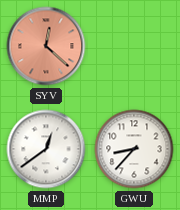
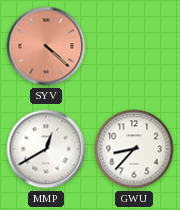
SYV: 12:22 -> 4:22 (46, 46)
MMP: 12:39 -> 12:40 (46, 149)
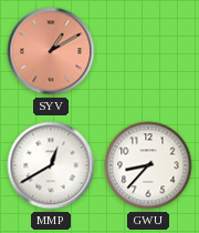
SYV: 4:22 -> 1:10 (51, 51)
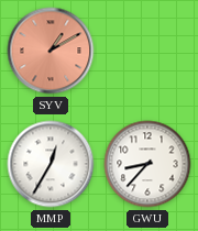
MMP: 12:40 -> 12:35 (51, 164)
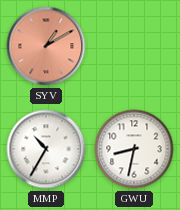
MMP: 12:35 -> 10:35 (46, 149)
GWU: 8:37 -> 8:32 (134, 149)
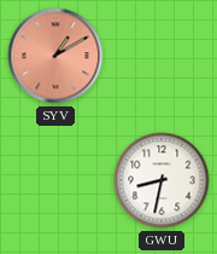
MMP: 10:35 -> none (46, 149)
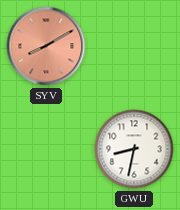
SYV: 1:10 -> 8:10 (46, 46)
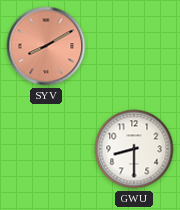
GWU: 8:32 -> 8:30 (134, 149)
